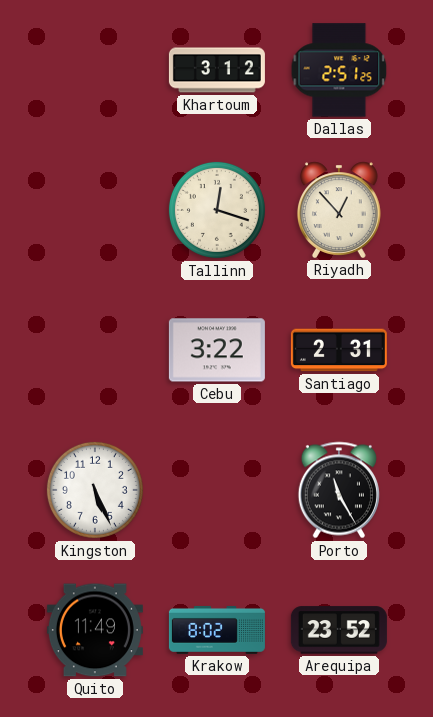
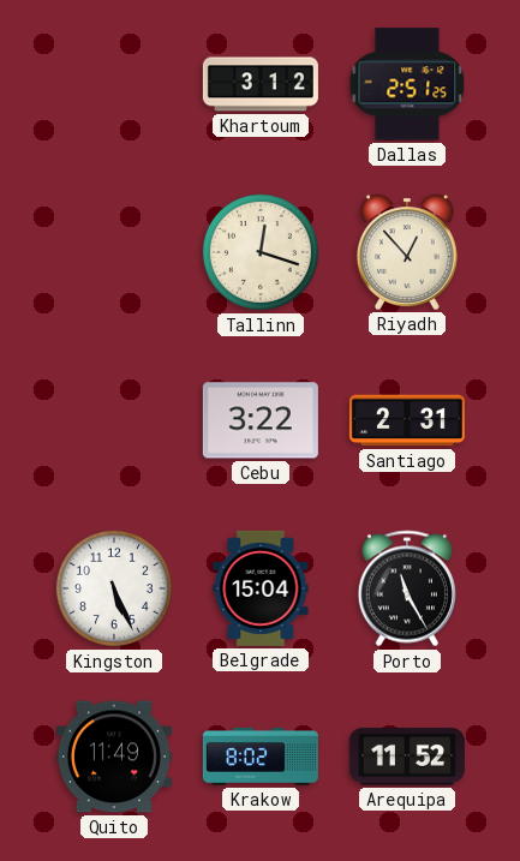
Belgrade: none -> 15:04 (261, 588)
Arequipa: 23:52 -> 11:52 (407, 757)
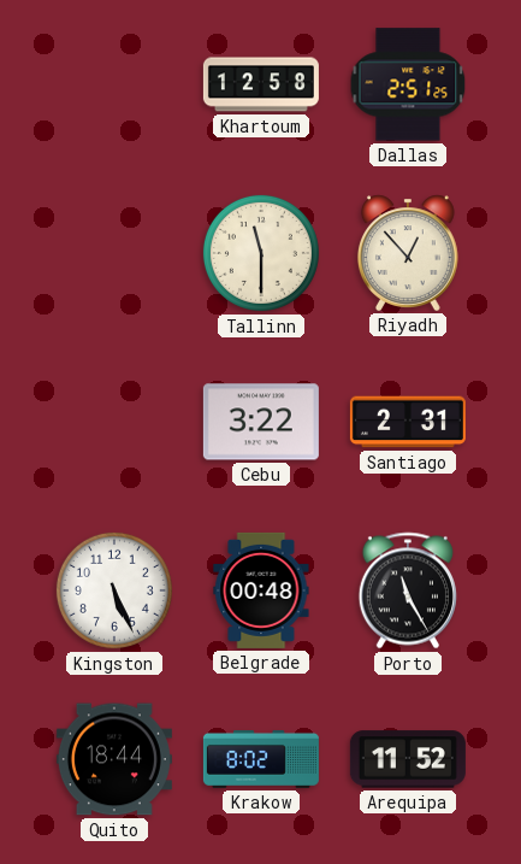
Khartoum: 3:12 -> 12:58 (261, 84)
Tallinn: 12:18 -> 11:30 (261, 253)
Belgrade: 15:04 -> 00:48 (261, 590)
Quito: 11:49 -> 18:44 (114, 759)
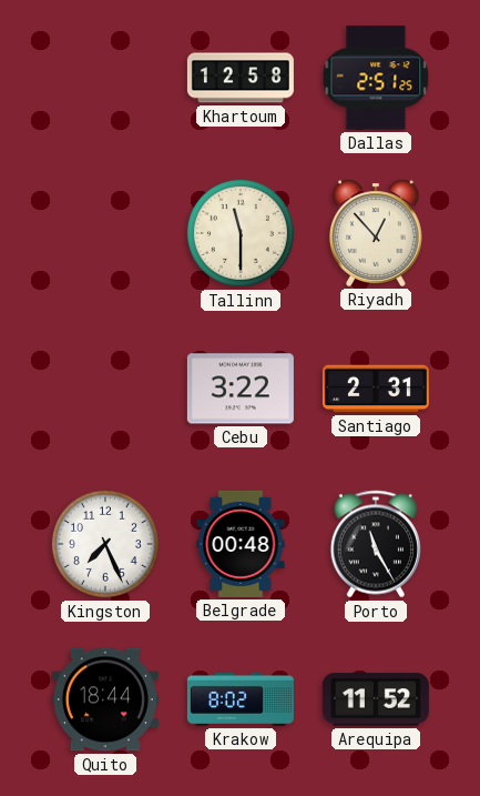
Kingston: 5:26 -> 7:26 (105, 544)
